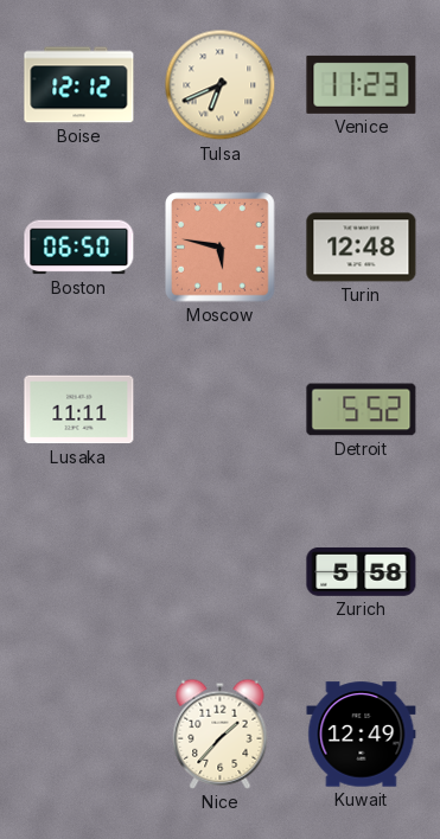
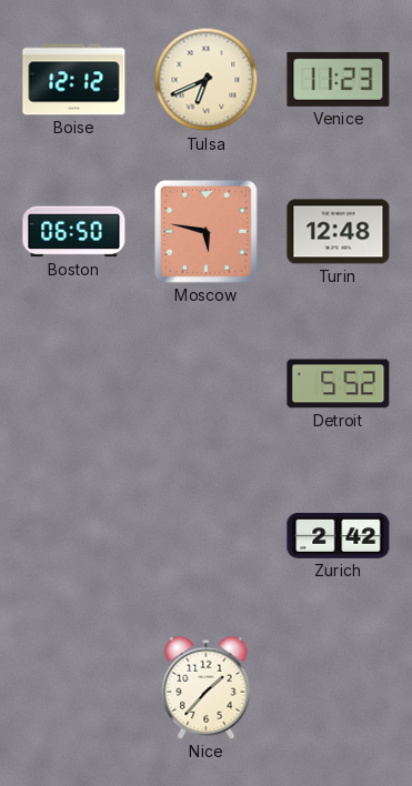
Lusaka: 11:11 -> none (79, 410)
Zurich: 5:58 -> 2:42 (339, 535)
Kuwait: 12:49 -> none (362, 735)
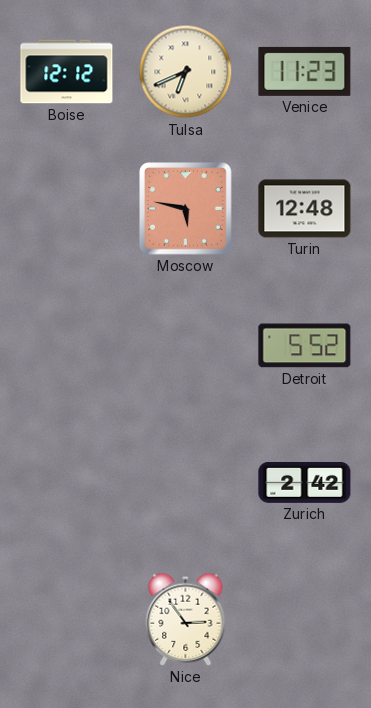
Boston: 06:50 -> none (74, 232)
Nice: 1:37 -> 2:54 (186, 619)
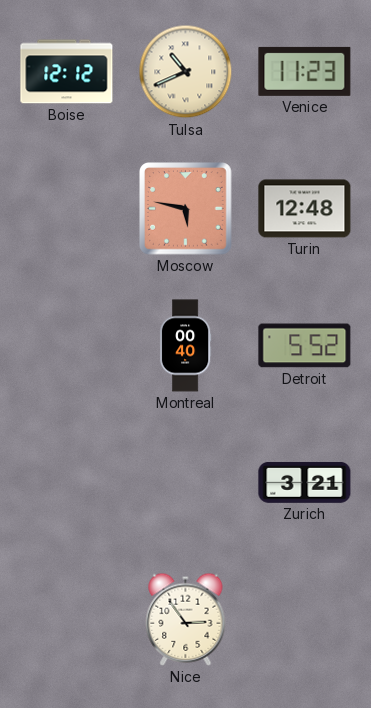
Tulsa: 6:41 -> 10:41 (186, 72)
Montreal: none -> 00:40 (185, 346)
Zurich: 2:42 -> 3:21 (305, 482)
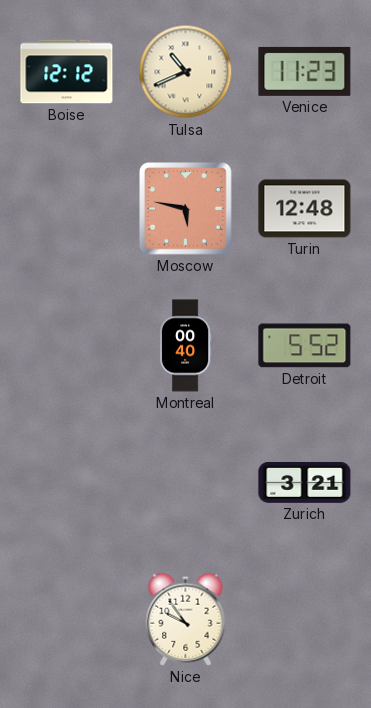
Nice: 2:54 -> 9:54 (186, 619)
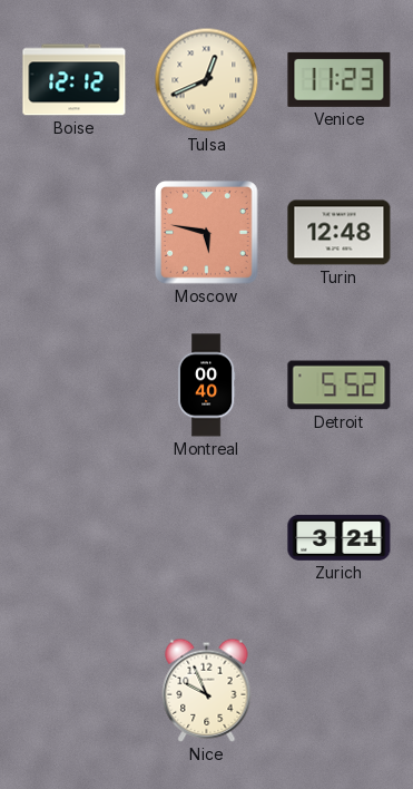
Tulsa: 10:41 -> 12:41 (207, 80)
Nice: 9:54 -> 9:56 (207, 690)
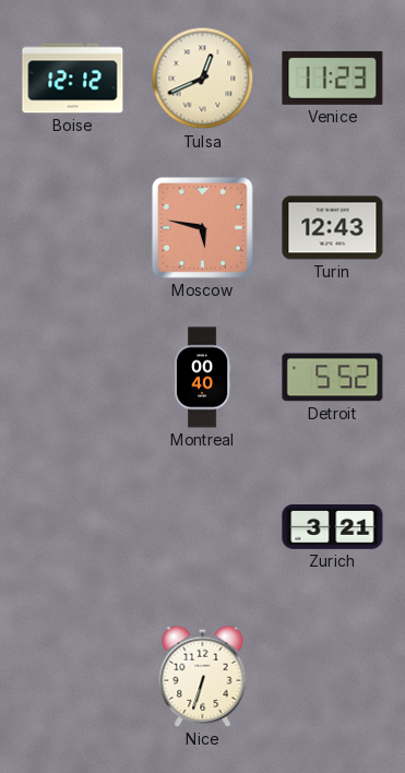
Turin: 12:48 -> 12:43 (333, 228)
Nice: 9:56 -> 6:33 (203, 676)
